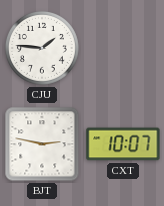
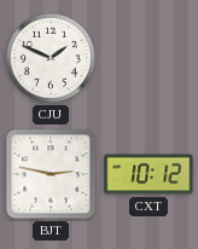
CJU: 1:46 -> 1:49 (51, 58)
CXT: 10:07 -> 10:12 (148, 174)
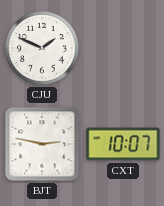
CXT: 10:12 -> 10:07 (123, 144)
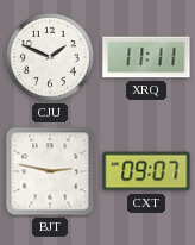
XRQ: none -> 11:11 (146, 57)
CXT: 10:07 -> 09:07 (146, 171)
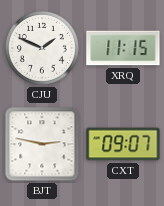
XRQ: 11:11 -> 11:15 (123, 48)
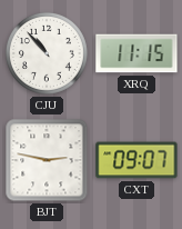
CJU: 1:49 -> 10:53 (47, 53)
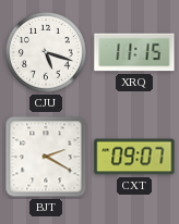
CJU: 10:53 -> 5:18 (46, 52)
BJT: 2:47 -> 2:20 (46, 157)
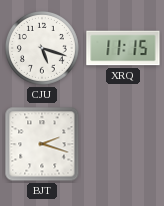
BJT: 2:20 -> 2:18 (42, 144)
CXT: 09:07 -> none (134, 157)
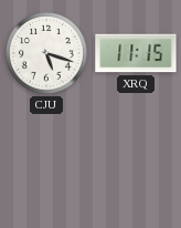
BJT: 2:18 -> none (42, 144)
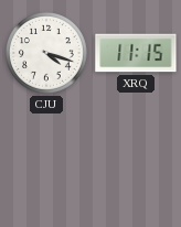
CJU: 5:18 -> 4:18 (46, 53)
